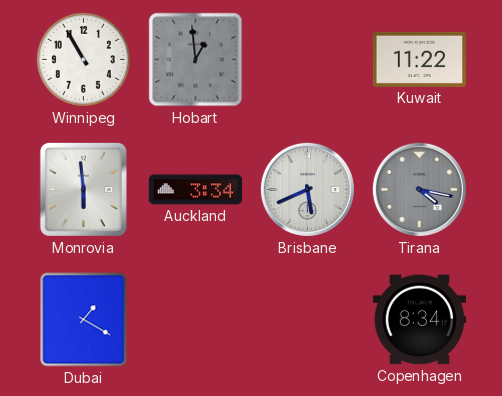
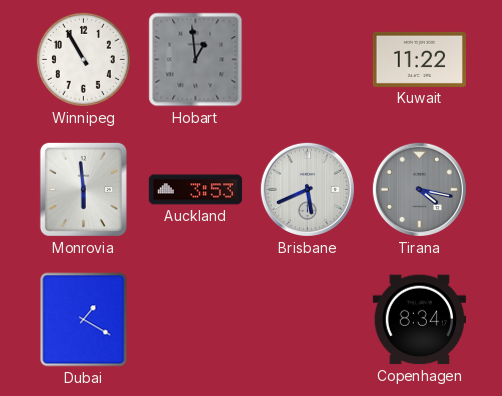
Auckland: 3:34 -> 3:53 (196, 190)
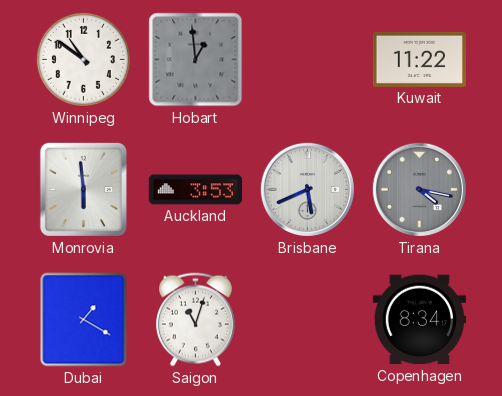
Winnipeg: 10:55 -> 10:51 (83, 59)
Saigon: none -> 11:03 (195, 320)
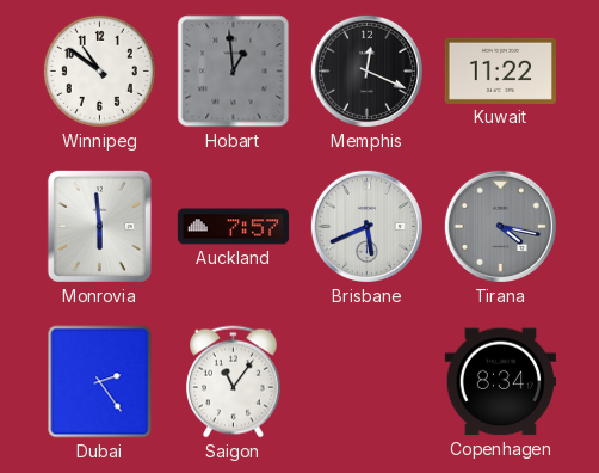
Memphis: none -> 12:19 (366, 70)
Auckland: 3:53 -> 7:57 (234, 227)
Dubai: 1:20 -> 2:24 (100, 382)
Saigon: 11:03 -> 11:06 (233, 382)
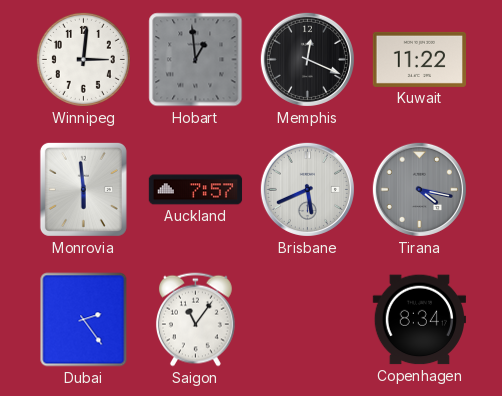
Winnipeg: 10:51 -> 3:01 (83, 59)
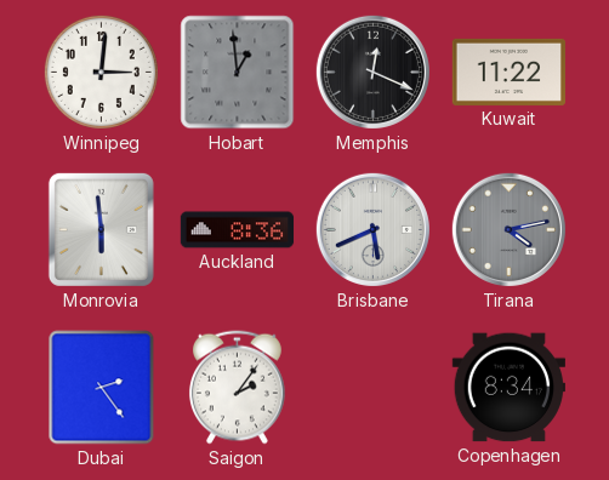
Auckland: 7:57 -> 8:36 (238, 230)
Tirana: 4:17 -> 4:13 (508, 229)
Saigon: 11:06 -> 2:06 (237, 388)
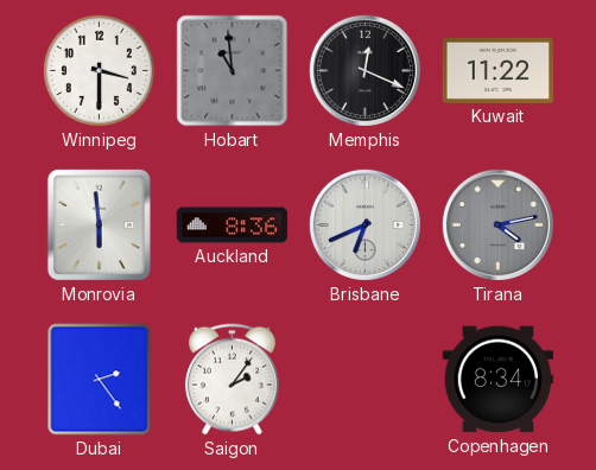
Winnipeg: 3:01 -> 3:30 (99, 70)
Hobart: 12:59 -> 10:59 (233, 71)
Brisbane: 5:41 -> 6:41 (364, 224)
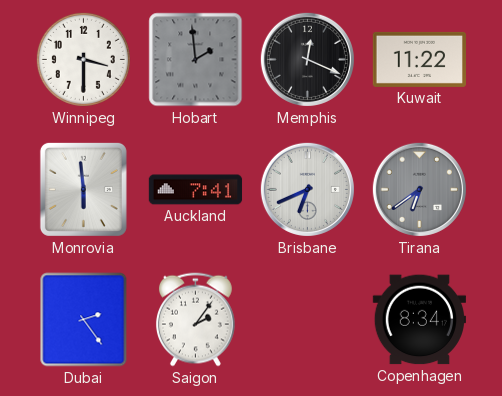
Hobart: 10:59 -> 1:59 (196, 60)
Auckland: 8:36 -> 7:41 (196, 190)
Tirana: 4:13 -> 6:39 (419, 189)
